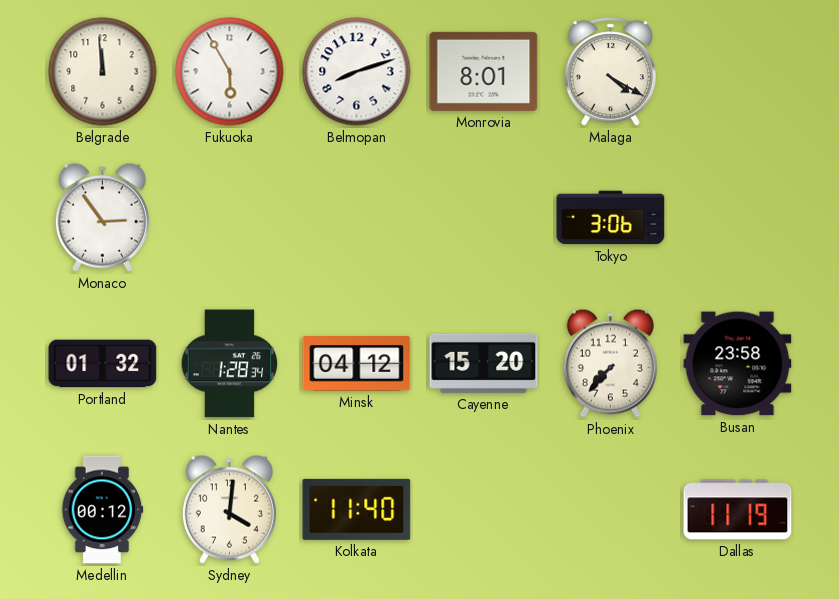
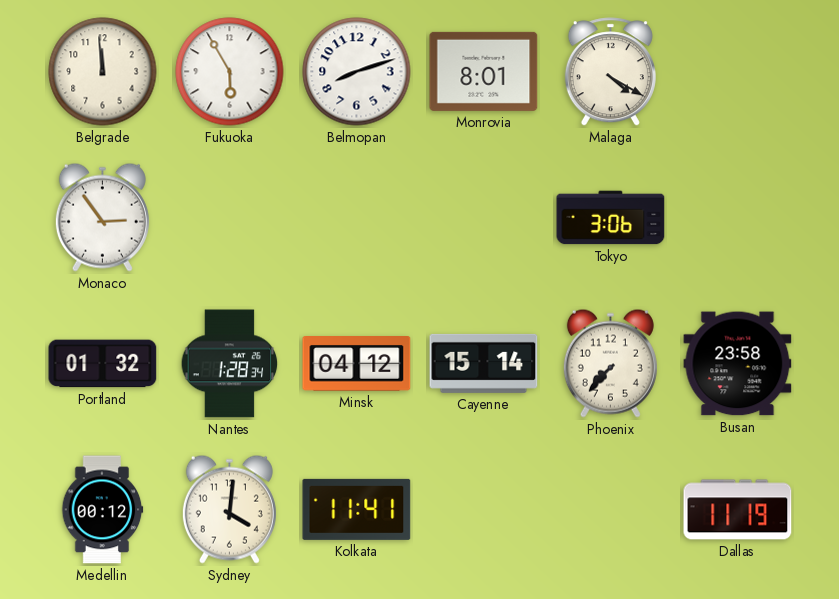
Cayenne: 15:20 -> 15:14 (484, 363)
Kolkata: 11:40 -> 11:41 (357, 509)
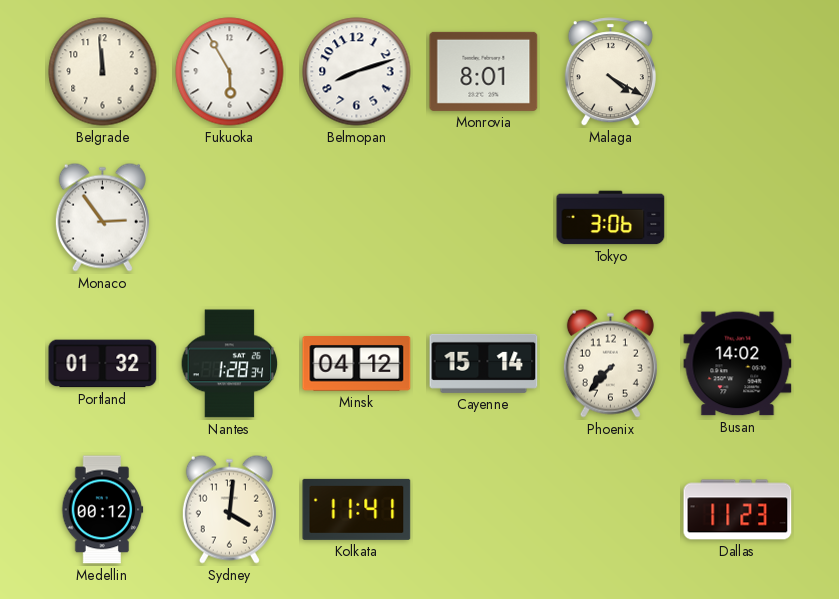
Busan: 23:58 -> 14:02 (738, 364)
Dallas: 11:19 -> 11:23 (738, 510)
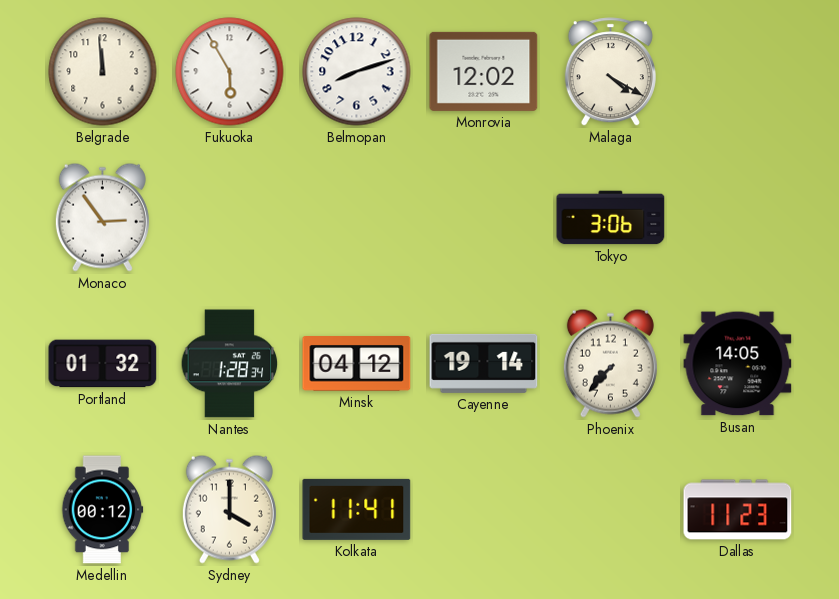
Monrovia: 8:01 -> 12:02 (484, 71)
Cayenne: 15:14 -> 19:14 (484, 363)
Busan: 14:02 -> 14:05 (738, 364)
Sydney: 4:01 -> 4:00 (229, 509)
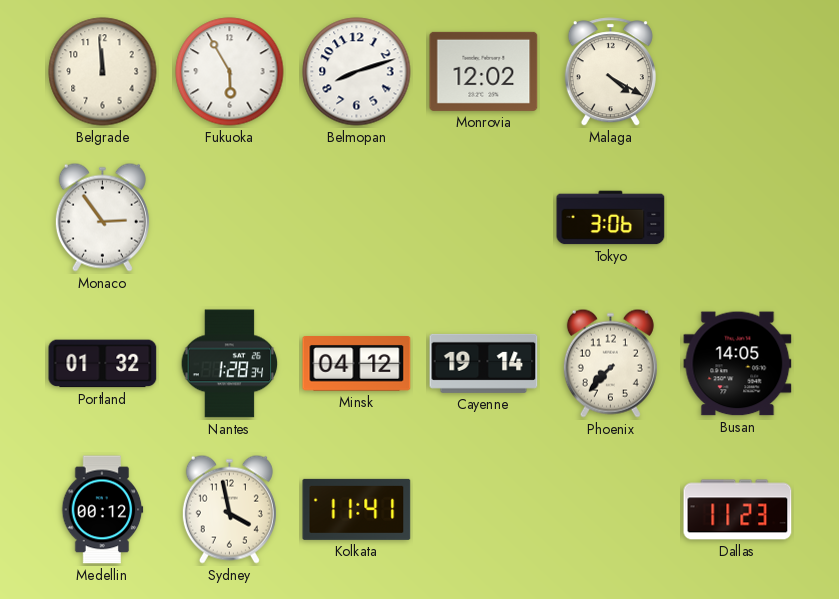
Sydney: 4:00 -> 3:58 (229, 509)
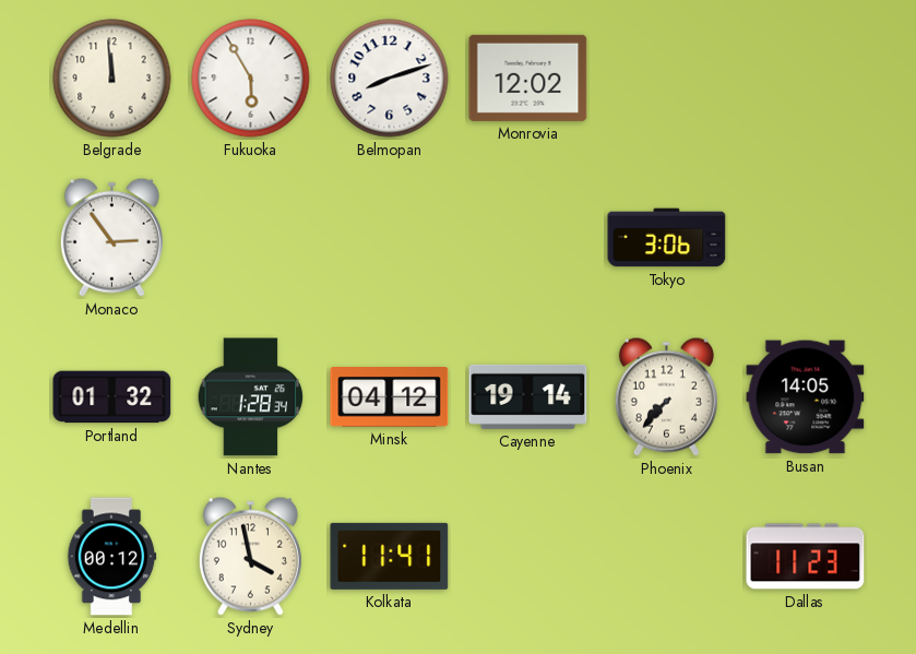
Malaga: 4:20 -> none (610, 72)
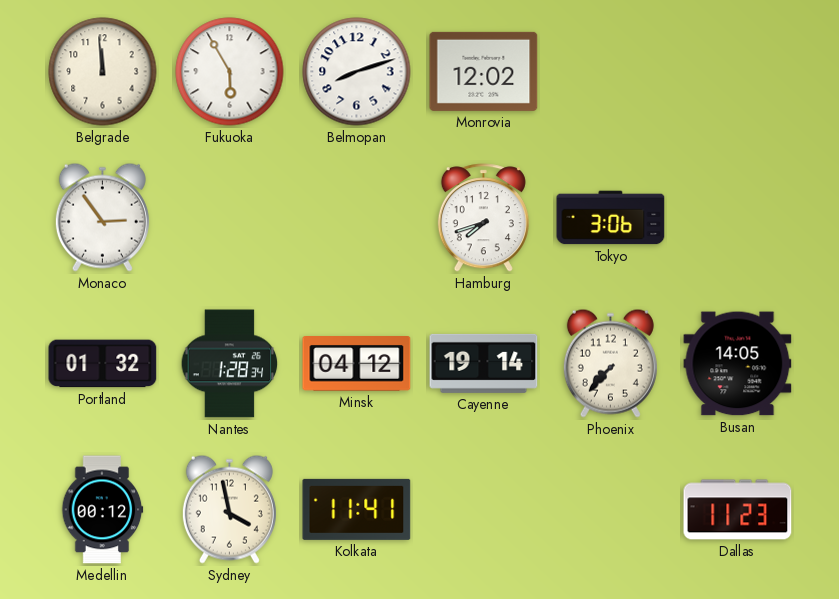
Hamburg: none -> 7:42 (483, 218)
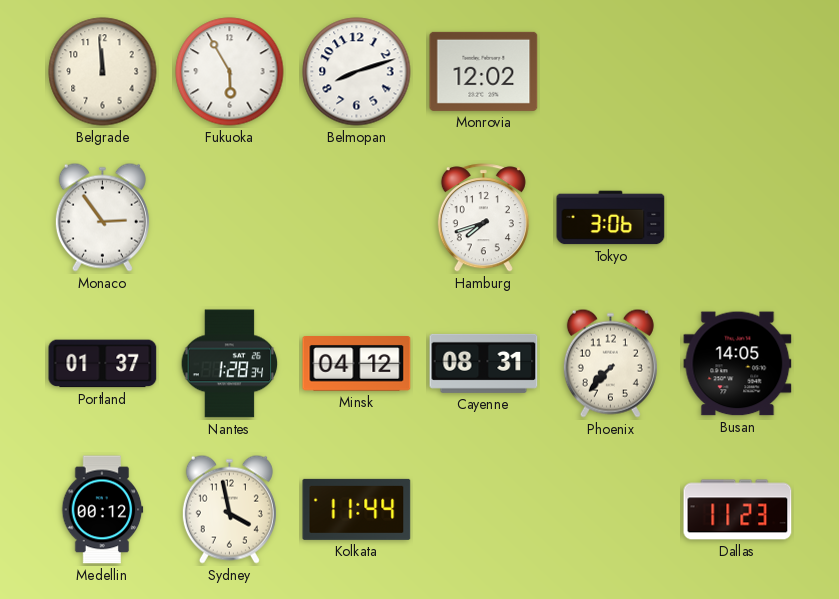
Portland: 01:32 -> 01:37 (103, 364)
Cayenne: 19:14 -> 08:31 (484, 363)
Kolkata: 11:41 -> 11:44 (357, 509)
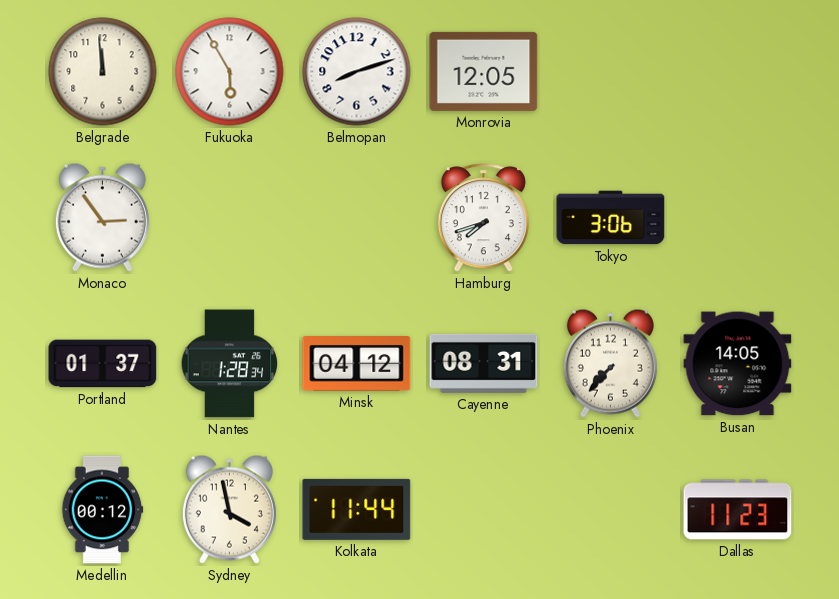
Monrovia: 12:02 -> 12:05 (484, 71)
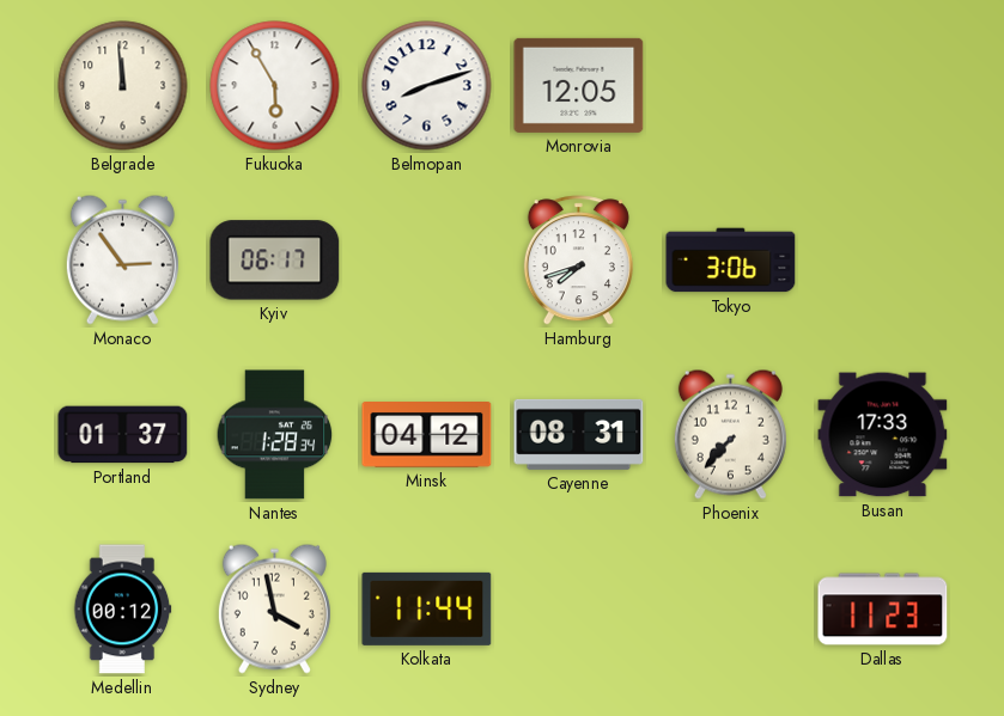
Kyiv: none -> 06:17 (275, 261)
Busan: 14:05 -> 17:33 (883, 435)
